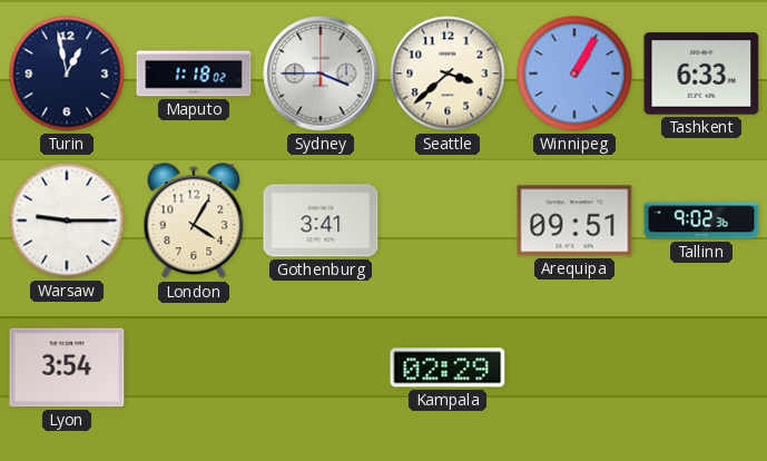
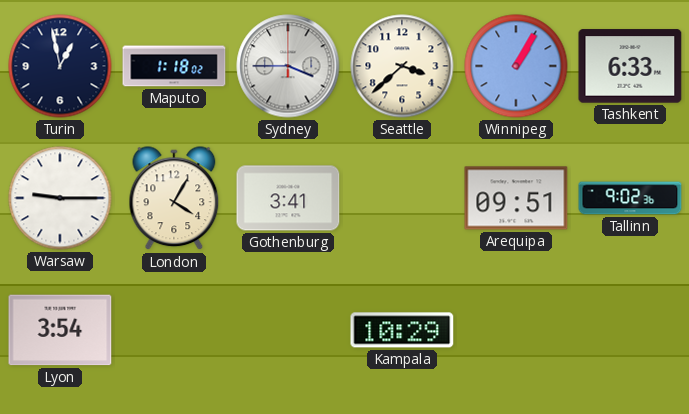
Kampala: 02:29 -> 10:29 (402, 330)
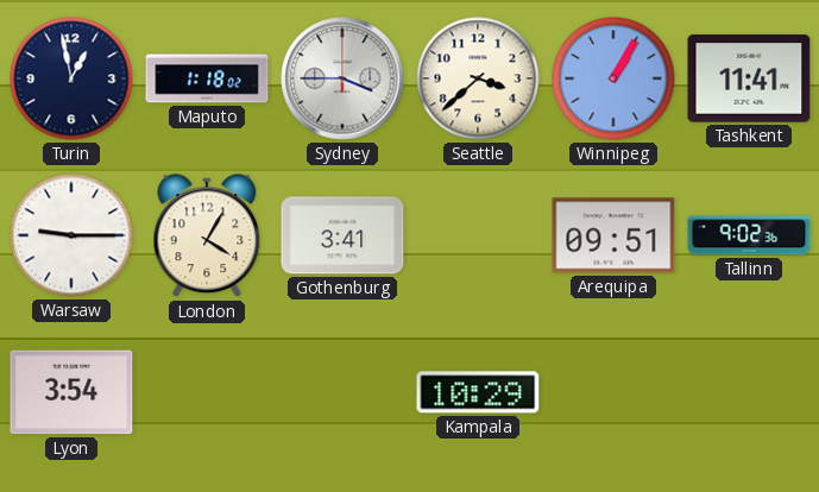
Tashkent: 6:33 -> 11:41 (749, 78)
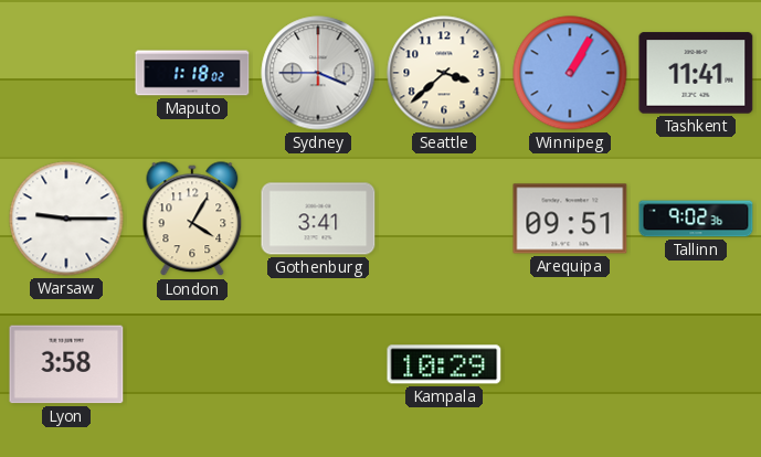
Turin: 12:58 -> none (71, 78)
Lyon: 3:54 -> 3:58 (66, 364)
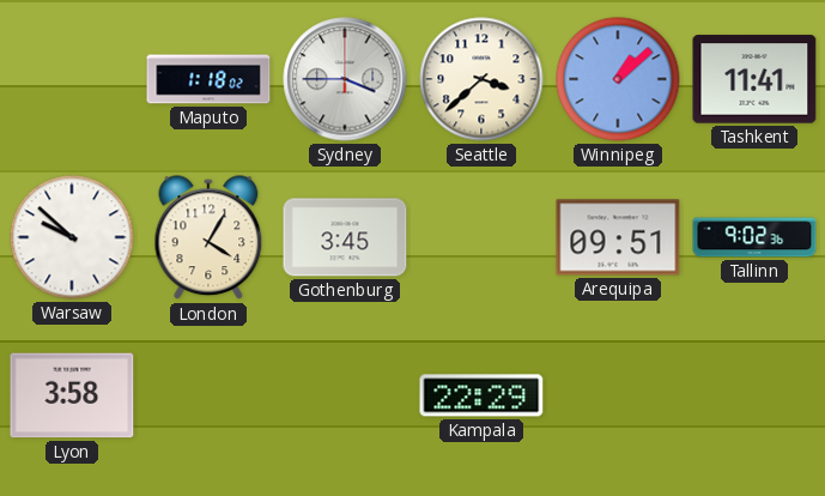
Winnipeg: 1:05 -> 1:08 (618, 79)
Warsaw: 9:15 -> 9:52 (72, 237)
Gothenburg: 3:41 -> 3:45 (345, 237)
Kampala: 10:29 -> 22:29 (481, 395)
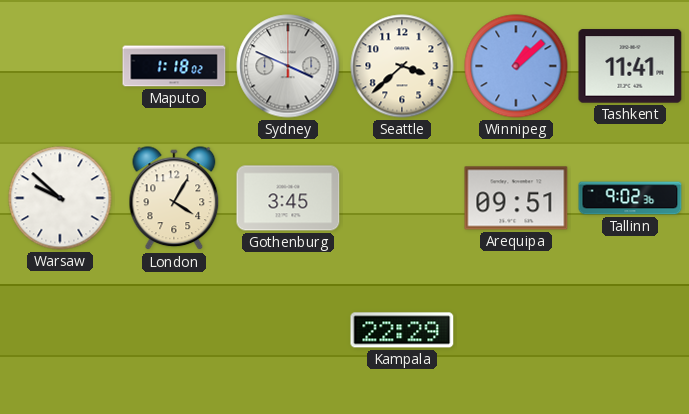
Sydney: 3:45 -> 3:49 (288, 66)
Lyon: 3:58 -> none (72, 395)
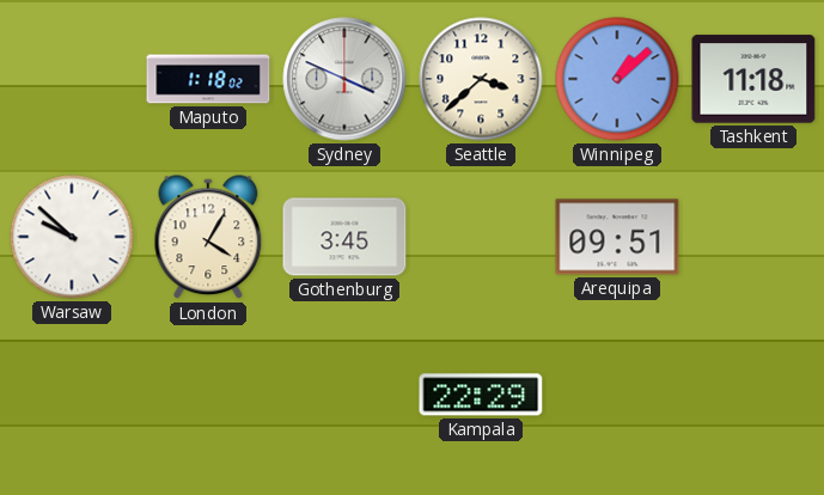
Tashkent: 11:41 -> 11:18 (753, 79)
Tallinn: 9:02 -> none (630, 198)
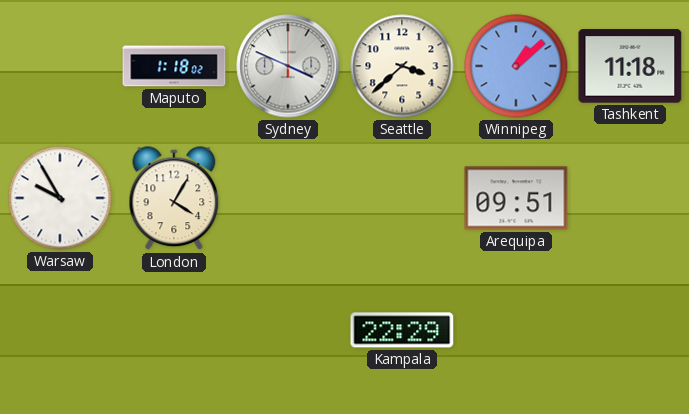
Warsaw: 9:52 -> 9:55 (60, 198)
Gothenburg: 3:45 -> none (344, 237)
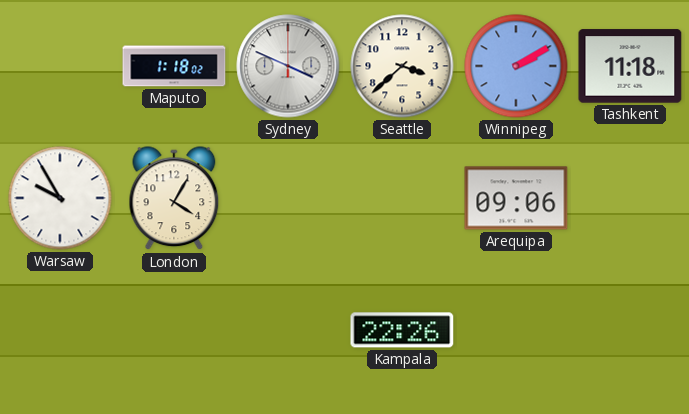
Winnipeg: 1:08 -> 2:10 (516, 66)
Arequipa: 09:51 -> 09:06 (516, 198)
Kampala: 22:29 -> 22:26 (402, 330)
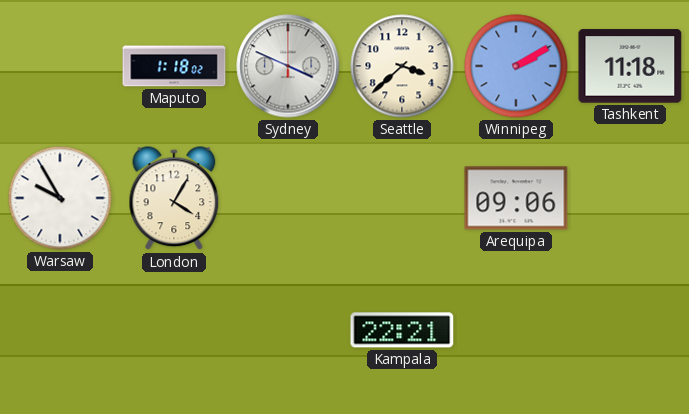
Kampala: 22:26 -> 22:21 (402, 330)
